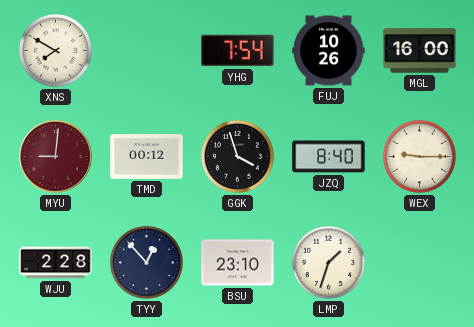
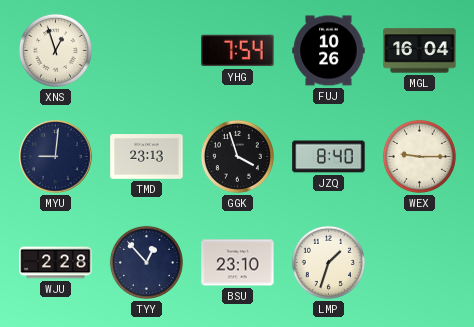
XNS: 7:50 -> 12:57 (55, 50)
MGL: 16:00 -> 16:04 (420, 51)
MYU dial: burgundy -> navy (56, 157)
TMD: 00:12 -> 23:13 (147, 157)
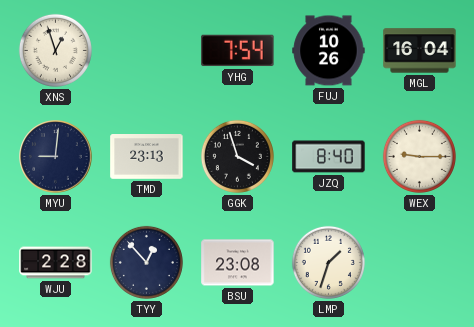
BSU: 23:10 -> 23:08 (238, 263)
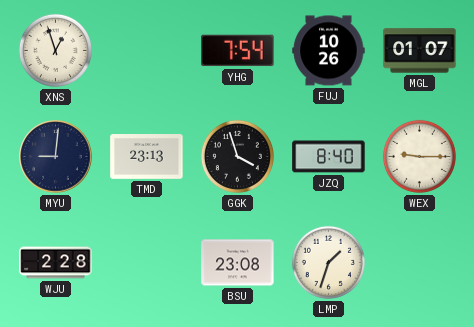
MGL: 16:04 -> 01:07 (420, 51)
TYY: 12:53 -> none (146, 262)
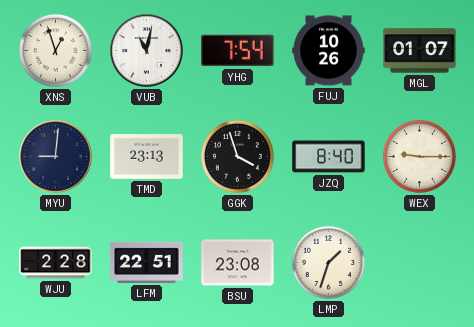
VUB: none -> 11:02 (147, 51)
LFM: none -> 22:51 (147, 262)
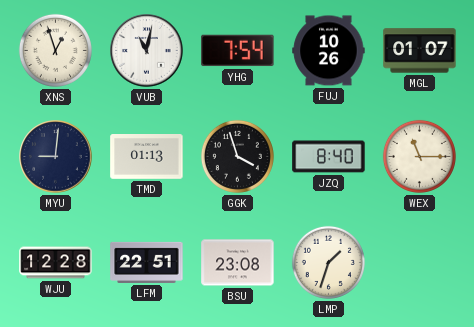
TMD: 23:13 -> 01:13 (147, 157)
WEX: 9:15 -> 11:15 (419, 156)
WJU: 2:28 -> 12:28 (56, 263)
